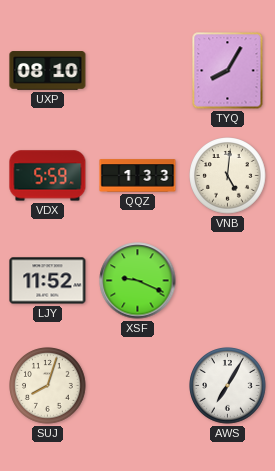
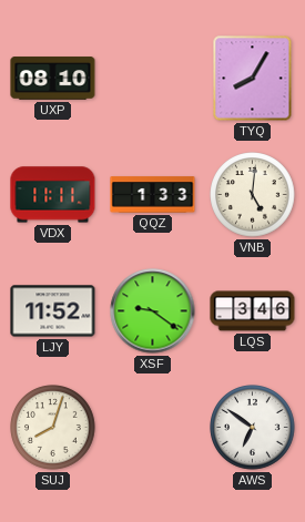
VDX: 5:59 -> 11:11 (53, 195)
XSF: 9:19 -> 9:21 (153, 311)
LQS: none -> 3:46 (253, 311)
AWS: 7:05 -> 6:51 (253, 428)
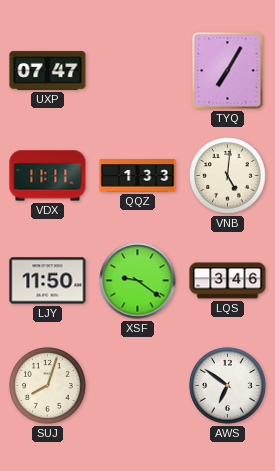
UXP: 08:10 -> 07:47 (48, 71)
TYQ: 8:05 -> 7:05 (228, 71)
LJY: 11:52 -> 11:50 (48, 281)
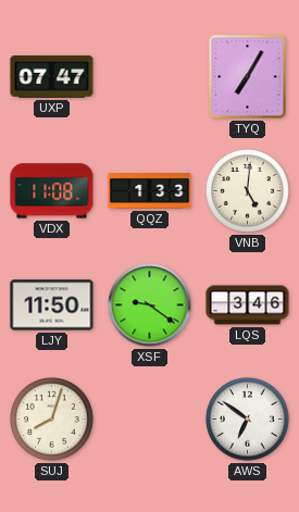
VDX: 11:11 -> 11:08 (52, 191)
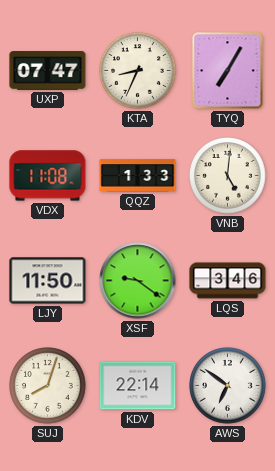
KTA: none -> 8:34 (138, 71)
KDV: none -> 22:14 (138, 386)
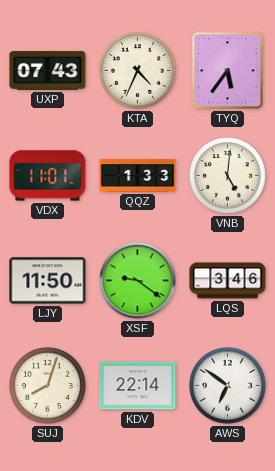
UXP: 07:47 -> 07:43 (48, 71)
KTA: 8:34 -> 4:34 (138, 71)
TYQ: 7:05 -> 5:36 (228, 71)
VDX: 11:08 -> 11:01 (48, 176)
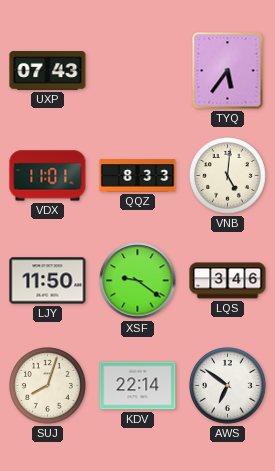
KTA: 4:34 -> none (138, 71)
QQZ: 1:33 -> 8:33 (138, 176)
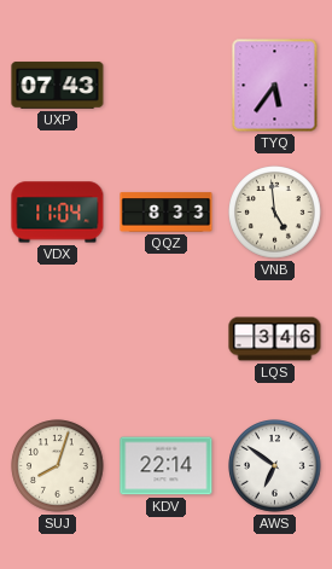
VDX: 11:01 -> 11:04 (58, 213)
VNB: 5:01 -> 4:59 (275, 213)
LJY: 11:50 -> none (48, 281)
XSF: 9:21 -> none (138, 281)
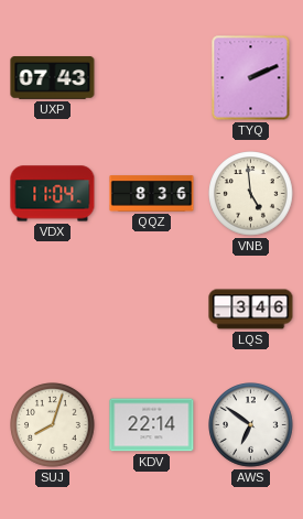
TYQ: 5:36 -> 2:11 (251, 78)
QQZ: 8:33 -> 8:36 (152, 194)
